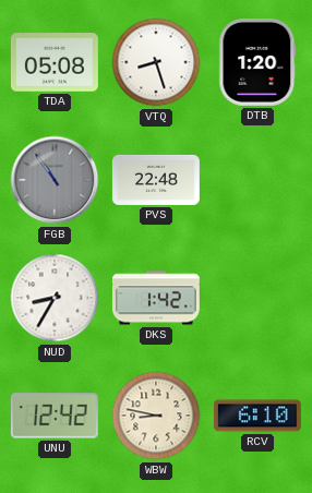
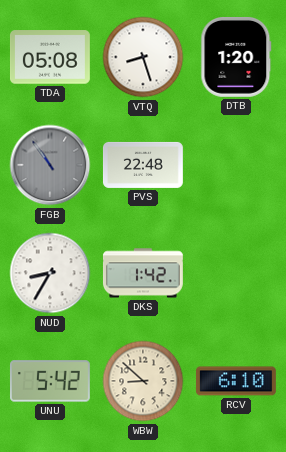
UNU: 12:42 -> 5:42 (50, 381)
WBW: 8:47 -> 8:52 (143, 381)
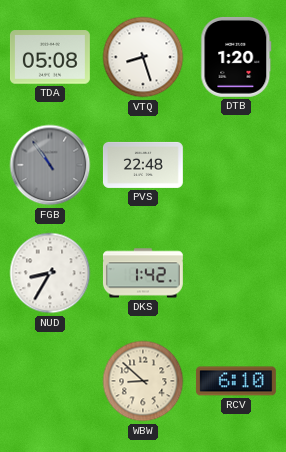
UNU: 5:42 -> none (50, 381)
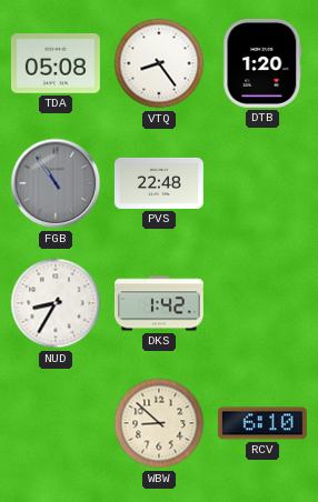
VTQ: 8:27 -> 8:24 (159, 63)
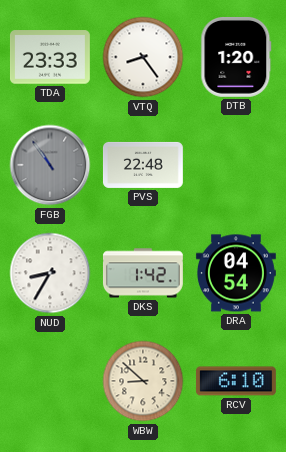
TDA: 05:08 -> 23:33 (50, 57)
DRA: none -> 04:54 (236, 273)
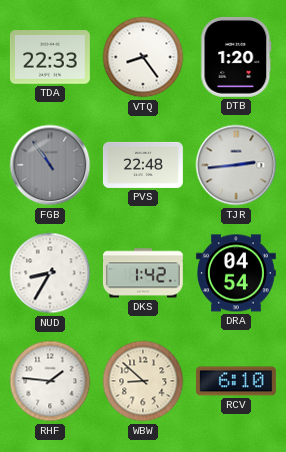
TDA: 23:33 -> 22:33 (50, 57)
TJR: none -> 2:44 (236, 165)
RHF: none -> 1:46 (50, 381)
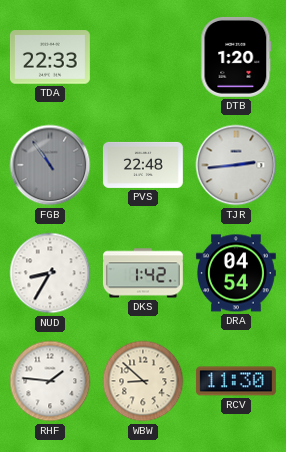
VTQ: 8:24 -> none (143, 57)
RCV: 6:10 -> 11:30 (236, 381)
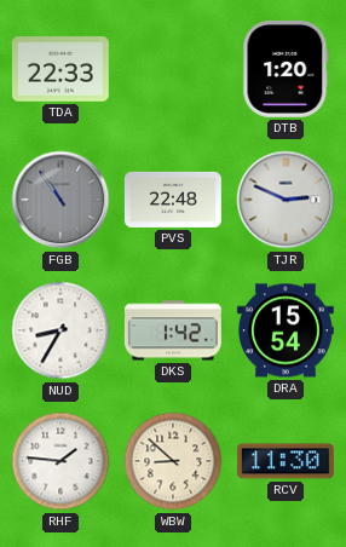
TJR: 2:44 -> 2:49 (286, 200)
DRA: 04:54 -> 15:54 (286, 330)
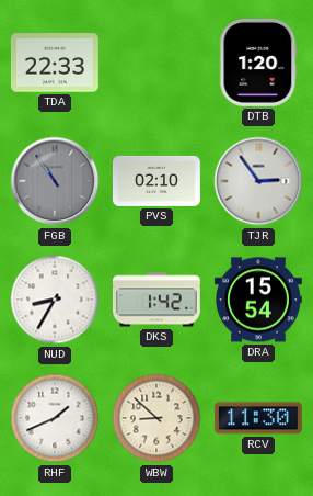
PVS: 22:48 -> 02:10 (156, 181)
TJR: 2:49 -> 2:54 (258, 181)
RHF: 1:46 -> 1:41 (55, 418)
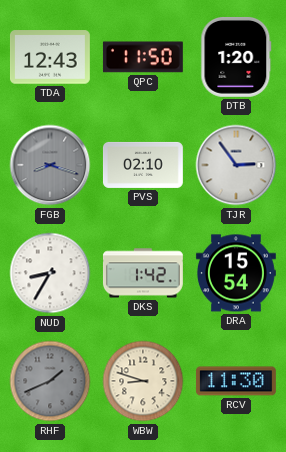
TDA: 22:33 -> 12:43 (50, 57)
QPC: none -> 11:50 (143, 57)
FGB: 10:54 -> 8:18 (50, 165)
RHF dial: white -> grey (50, 381)
WBW: 8:52 -> 8:48 (143, 381)
